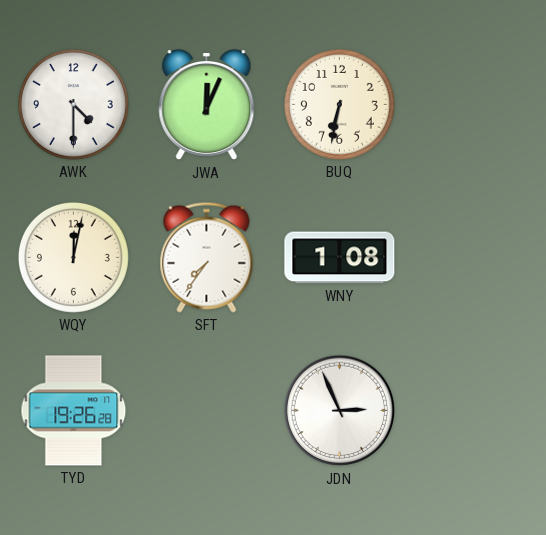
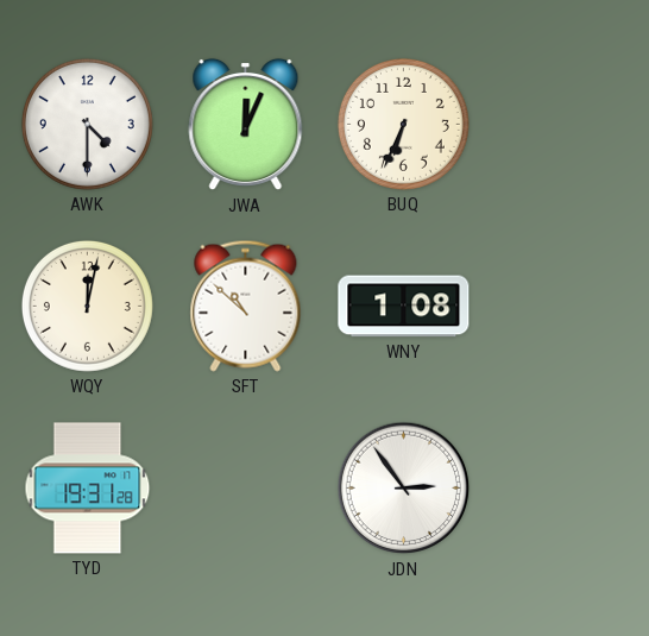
BUQ: 6:32 -> 6:34 (403, 124)
SFT: 7:36 -> 10:52 (246, 306)
TYD: 19:26 -> 19:31 (88, 489)
JDN: 2:56 -> 2:54 (404, 489)
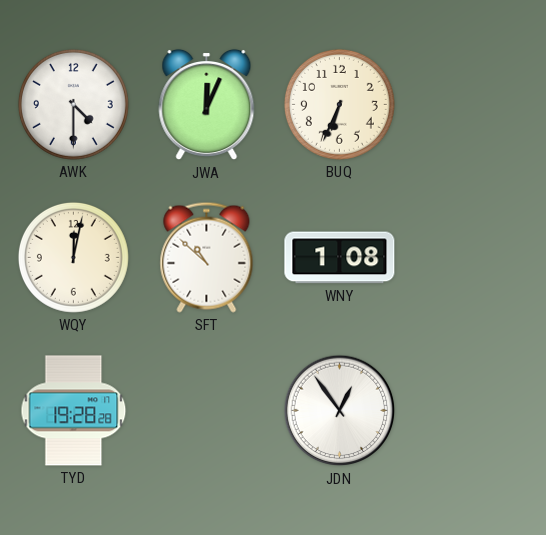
TYD: 19:31 -> 19:28 (74, 411)
JDN: 2:54 -> 12:54 (340, 411)
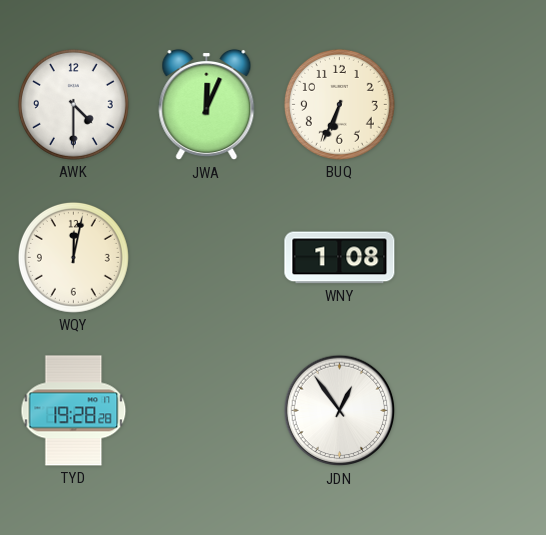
SFT: 10:52 -> none (207, 257)
